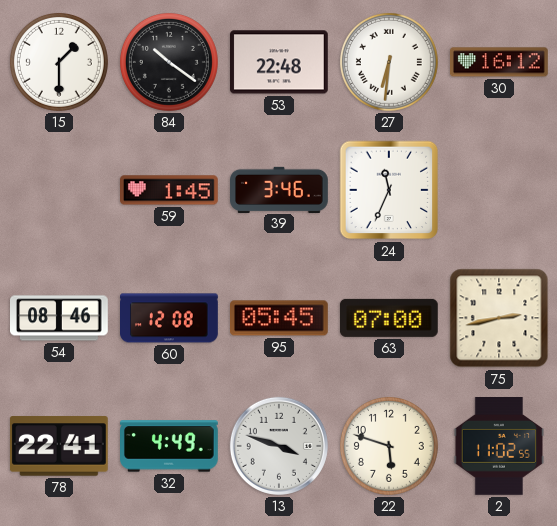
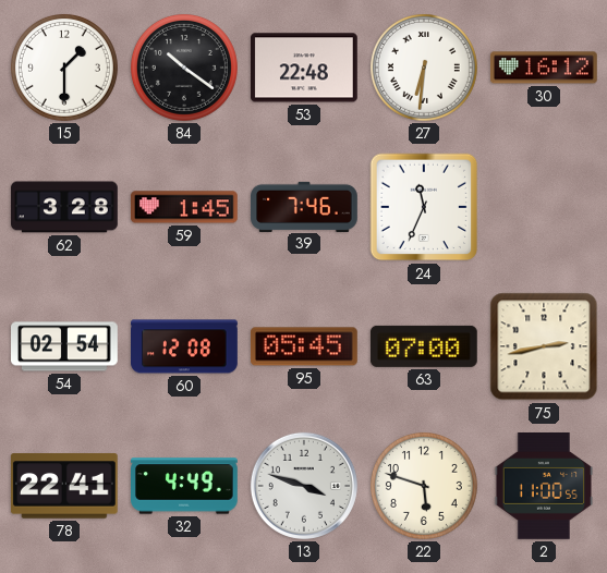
62: none -> 3:28 (64, 207)
39: 3:46 -> 7:46 (304, 206)
54: 08:46 -> 02:54 (65, 346)
2: 11:02 -> 11:00 (544, 487)
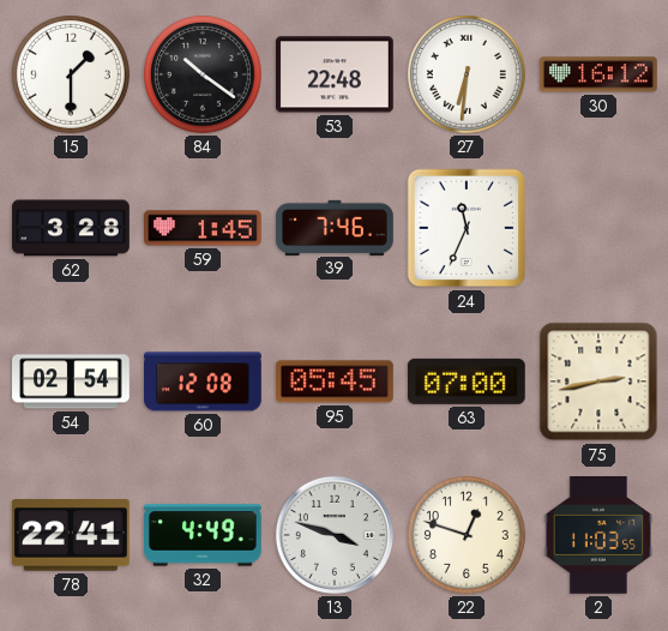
22: 5:48 -> 12:48 (467, 535)
2: 11:00 -> 11:03 (598, 536)
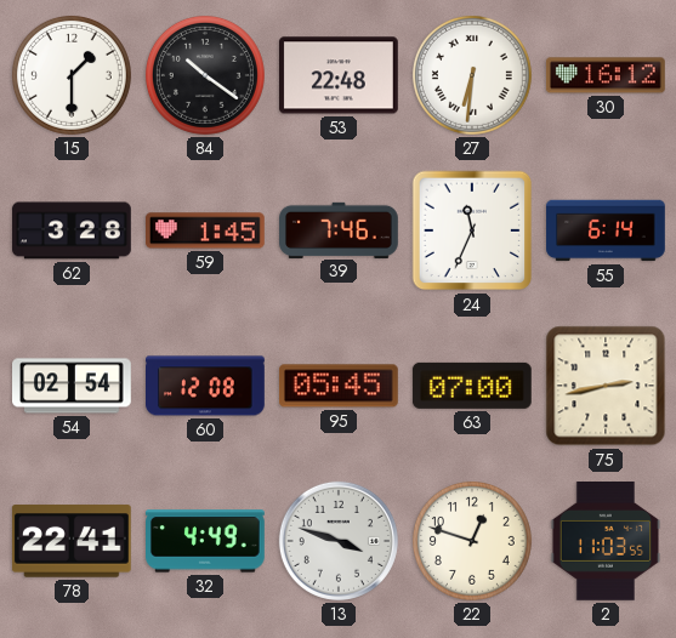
55: none -> 6:14 (606, 230)
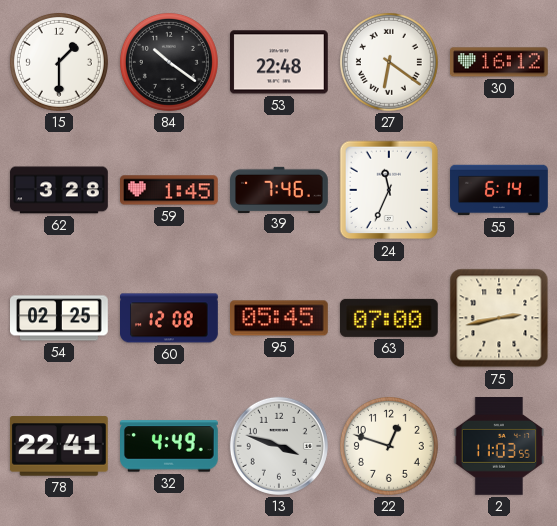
27: 6:31 -> 6:21 (389, 62)
54: 02:54 -> 02:25 (60, 318)
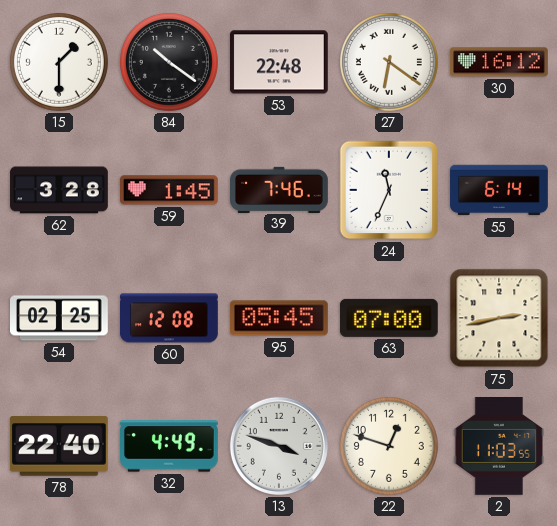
78: 22:41 -> 22:40 (59, 446)
